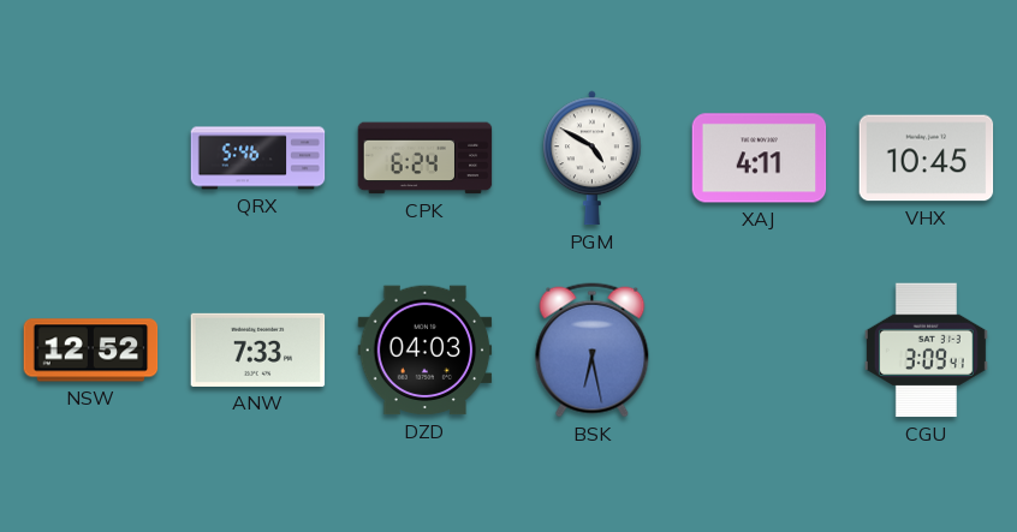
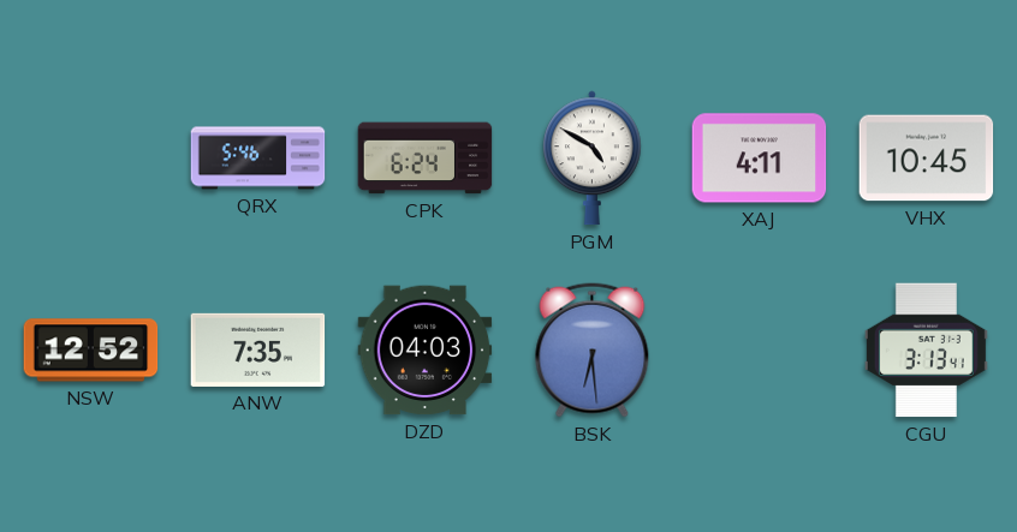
ANW: 7:33 -> 7:35 (258, 349)
BSK: 6:28 -> 6:29 (593, 351)
CGU: 3:09 -> 3:13 (926, 351)
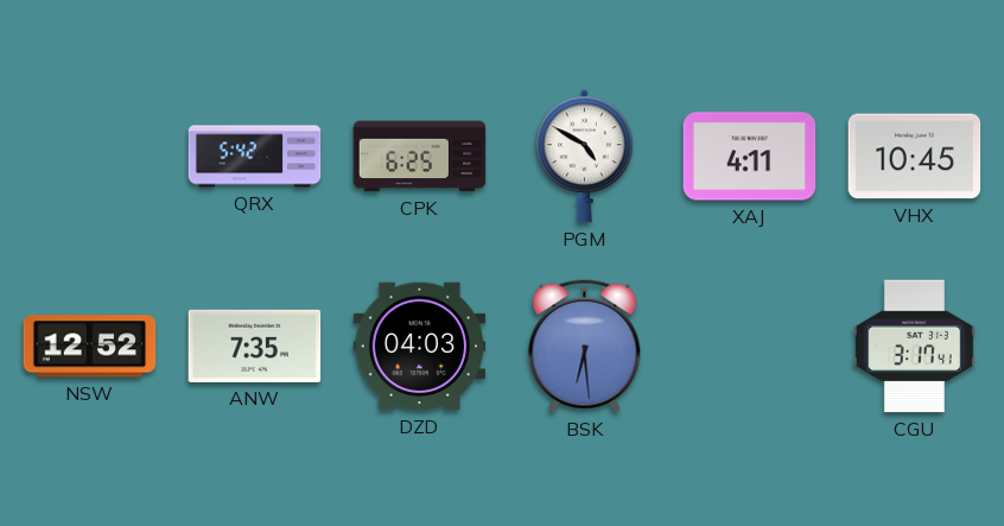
QRX: 5:46 -> 5:42 (255, 157)
CPK: 6:24 -> 6:25 (420, 157)
CGU: 3:13 -> 3:17 (914, 347)
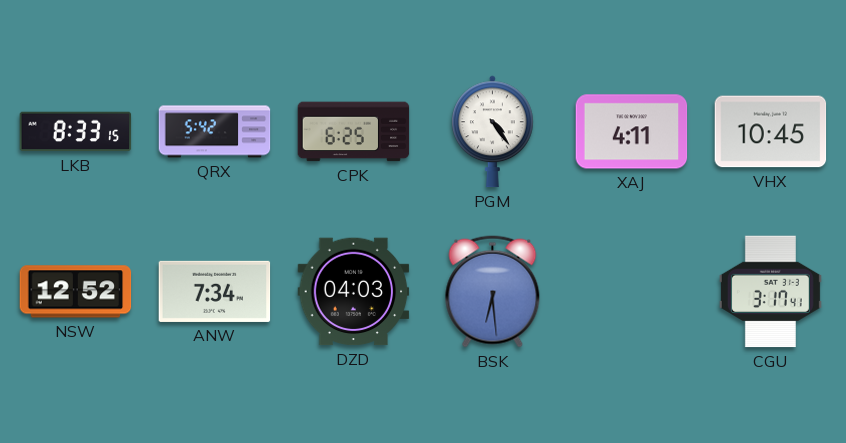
LKB: none -> 8:33 (76, 132)
PGM: 4:50 -> 4:24 (493, 132)
ANW: 7:35 -> 7:34 (215, 291)
